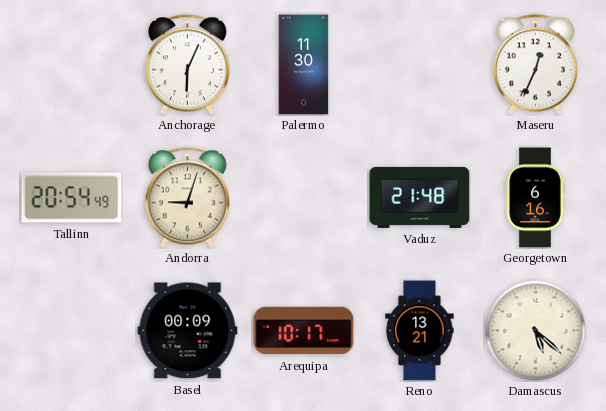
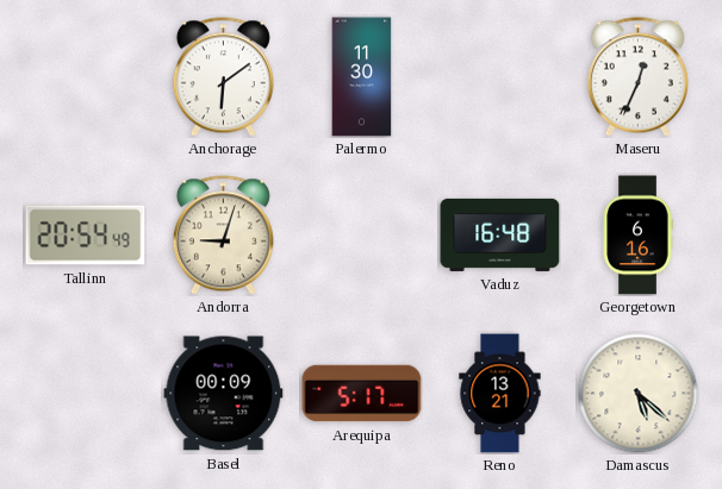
Anchorage: 6:04 -> 6:09 (223, 77)
Vaduz: 21:48 -> 16:48 (500, 234)
Arequipa: 10:17 -> 5:17 (362, 394)
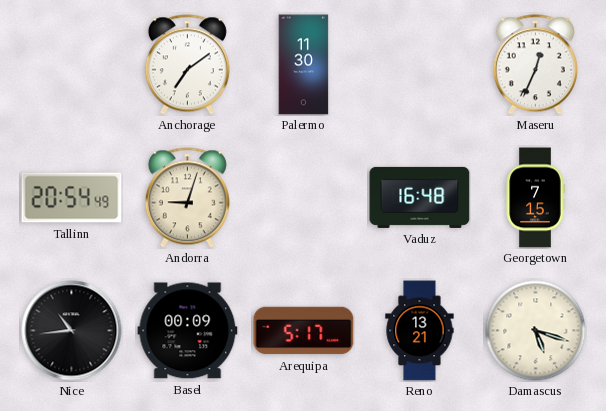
Anchorage: 6:09 -> 7:09 (187, 65)
Georgetown: 6:16 -> 7:15 (535, 198)
Nice: none -> 10:44 (72, 331)
Damascus: 5:22 -> 5:18 (536, 331)
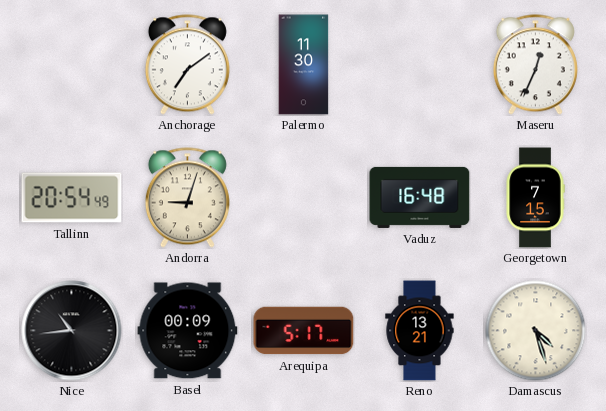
Damascus: 5:18 -> 4:27 (536, 331)
